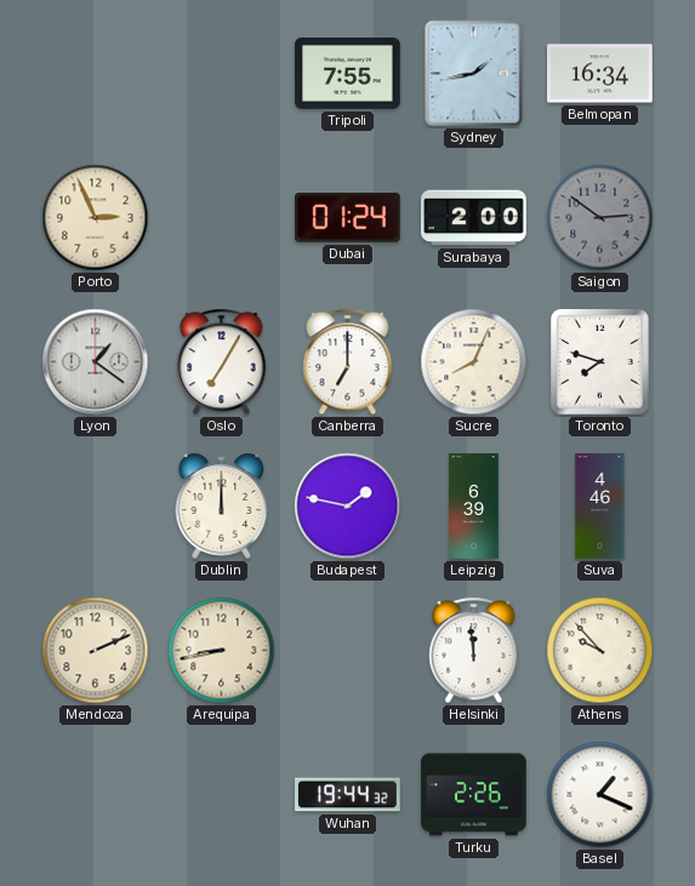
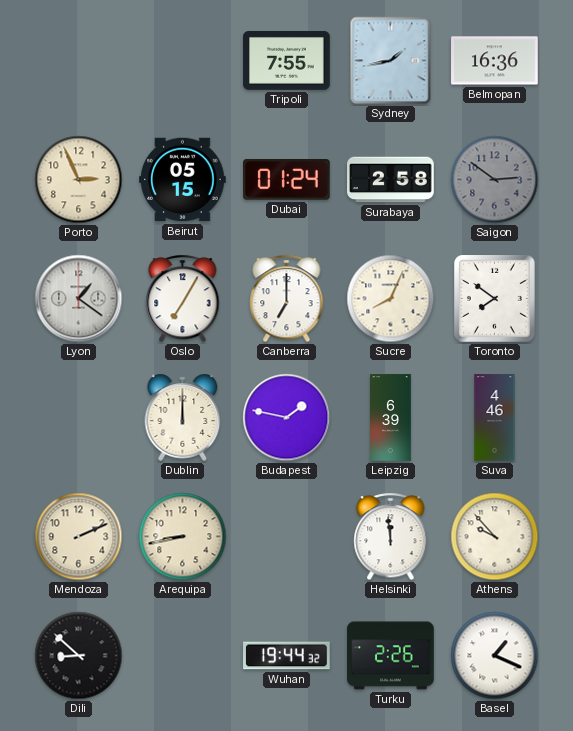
Belmopan: 16:34 -> 16:36 (495, 61)
Beirut: none -> 05:15 (183, 180)
Surabaya: 2:00 -> 2:58 (391, 180)
Toronto: 7:48 -> 7:51 (495, 299)
Dili: none -> 8:52 (79, 656)
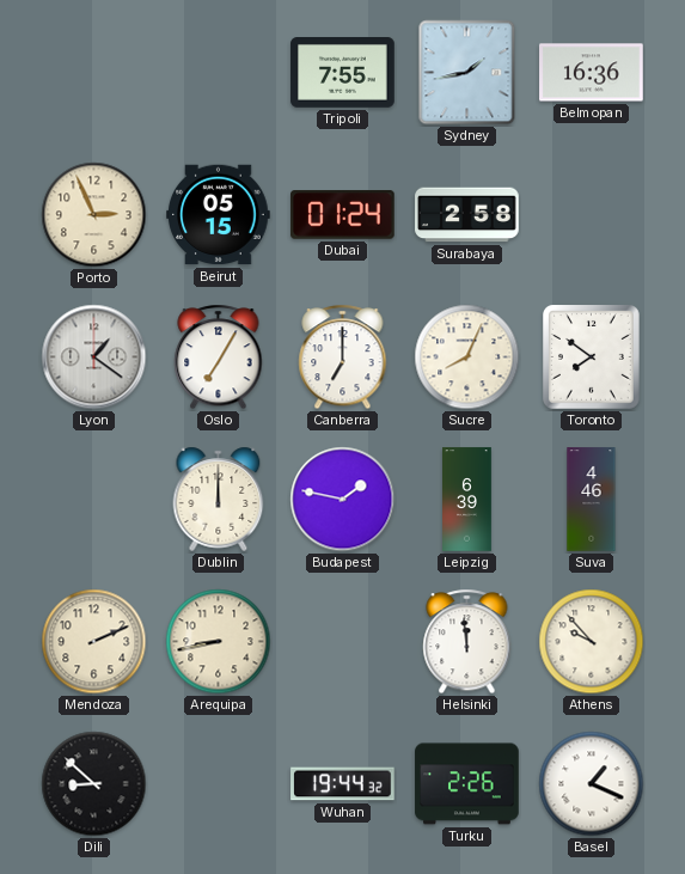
Saigon: 2:51 -> none (495, 180)
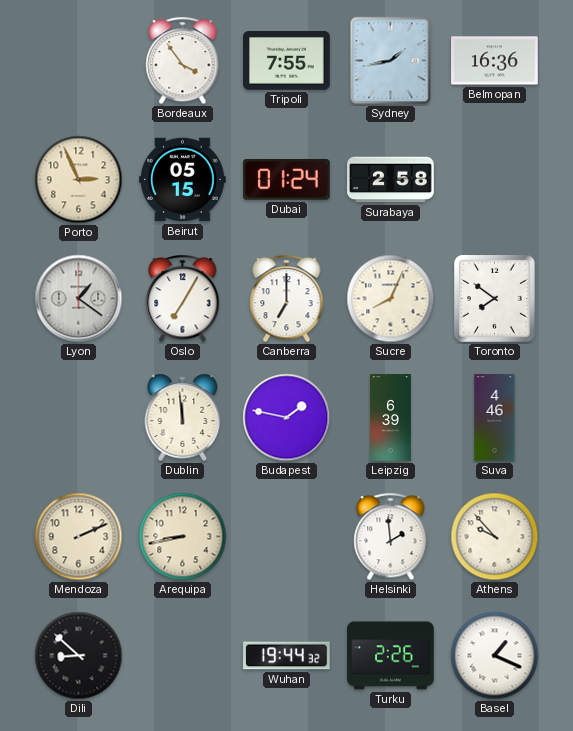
Bordeaux: none -> 3:54 (183, 61)
Dublin: 12:00 -> 11:59 (183, 417)
Helsinki: 11:59 -> 1:59 (391, 537)
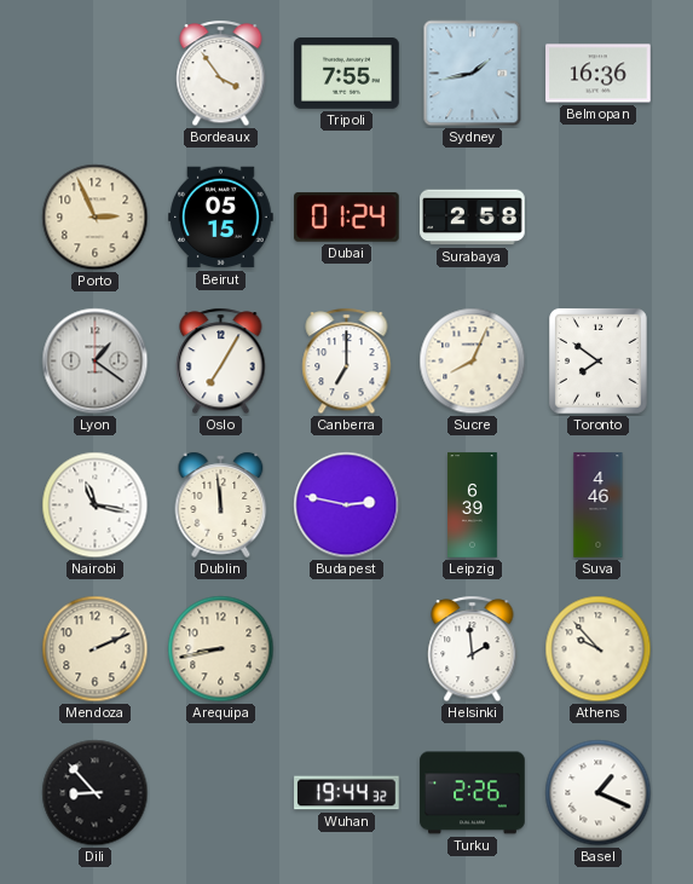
Nairobi: none -> 11:17 (96, 505)
Budapest: 1:47 -> 2:47 (347, 505)
Dili: 8:52 -> 8:53 (96, 793)
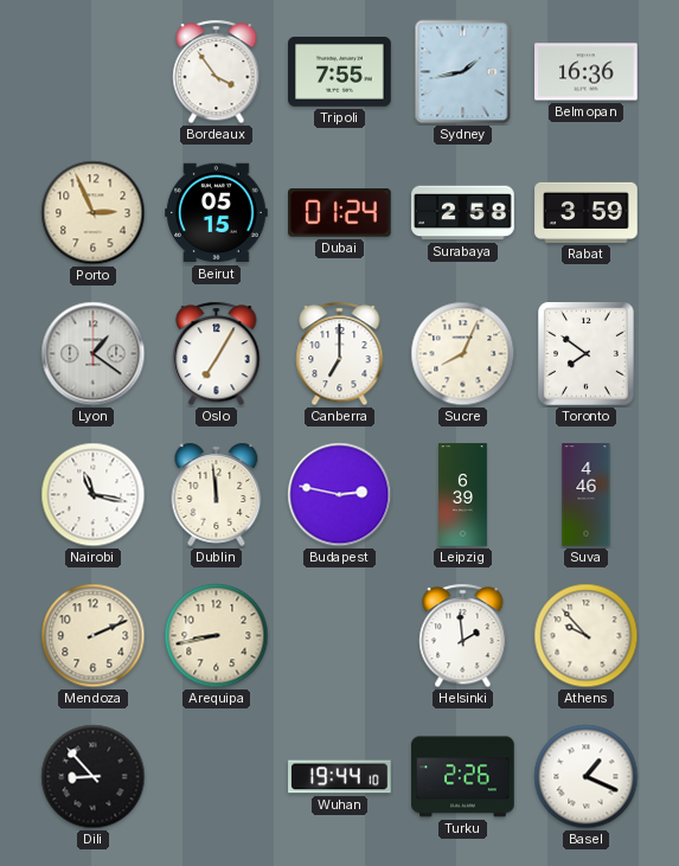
Rabat: none -> 3:59 (587, 212)
Wuhan: 19:44:32 -> 19:44:10 (340, 777)
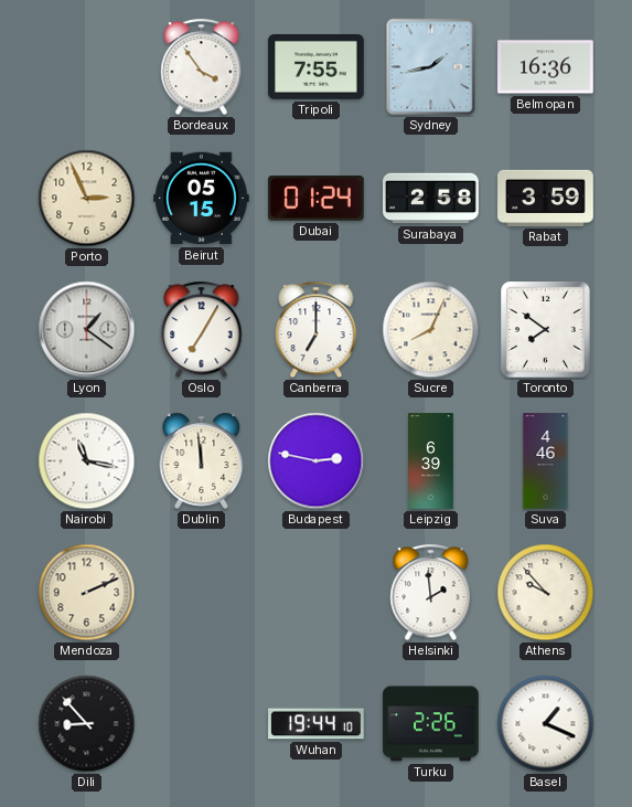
Arequipa: 8:43 -> none (217, 636)
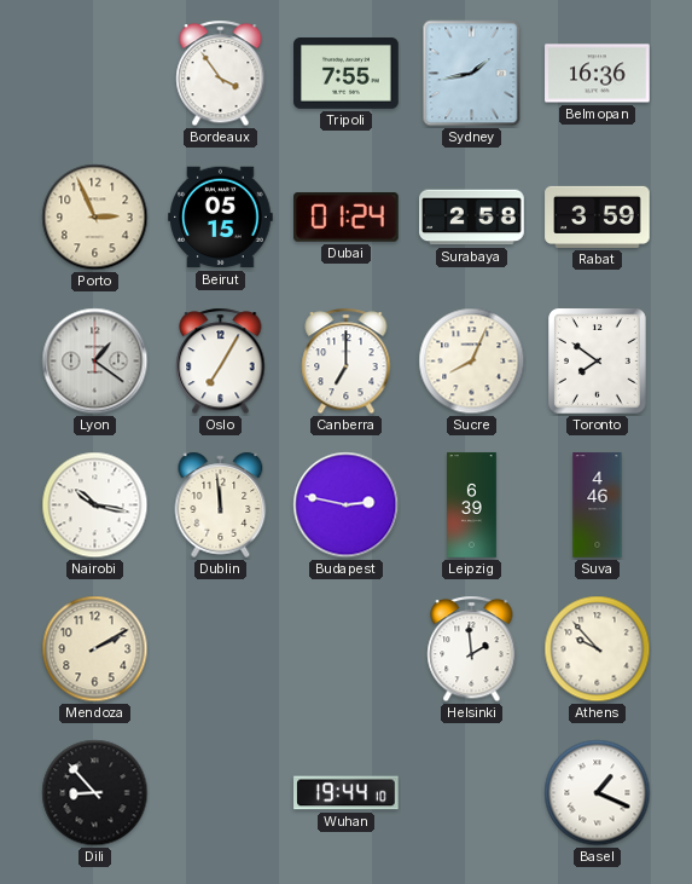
Nairobi: 11:17 -> 10:17 (95, 505)
Mendoza: 2:11 -> 2:10 (95, 649)
Turku: 2:26 -> none (431, 724)
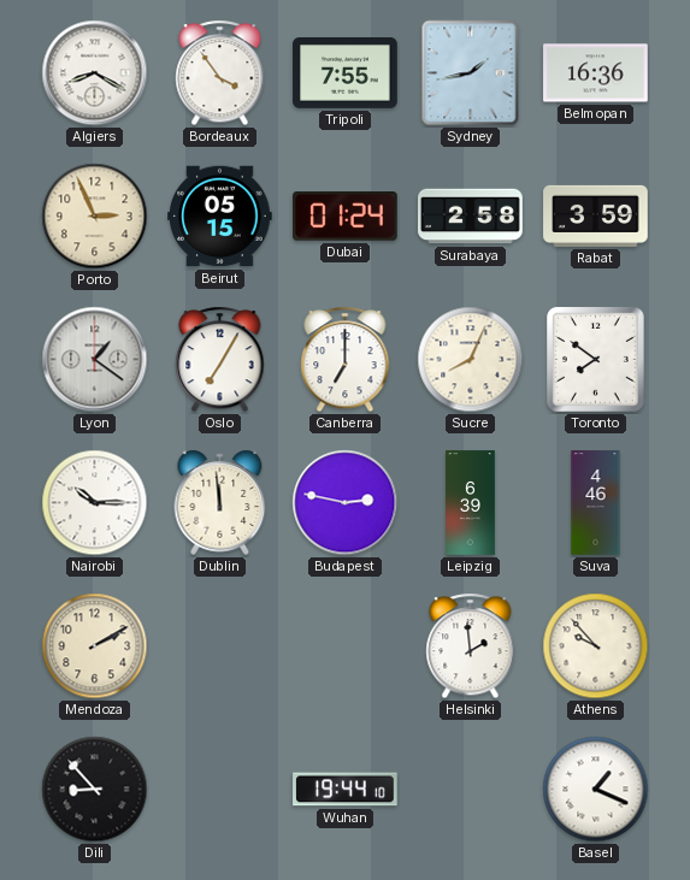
Algiers: none -> 8:20 (95, 73)
Nairobi: 10:17 -> 10:15 (95, 503)
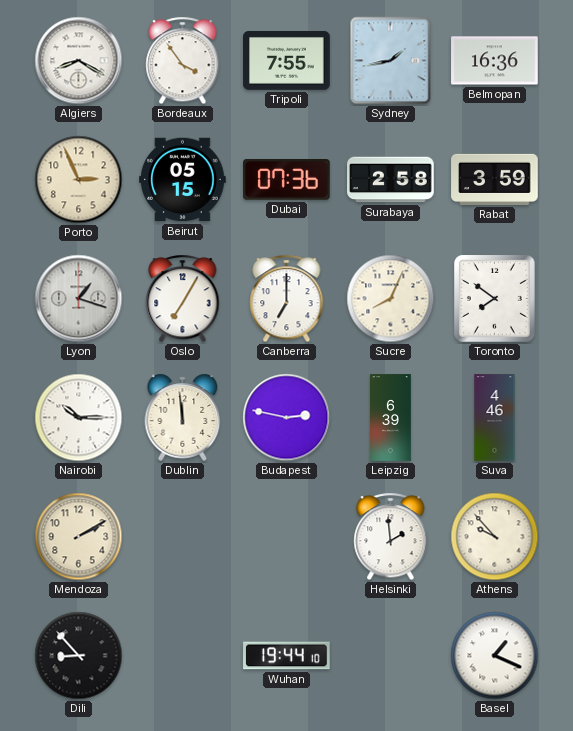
Dubai: 01:24 -> 07:36 (287, 180)
Lyon: 1:21 -> 1:18 (79, 299)
